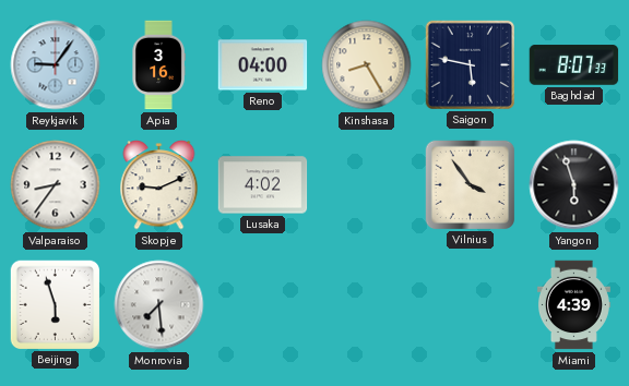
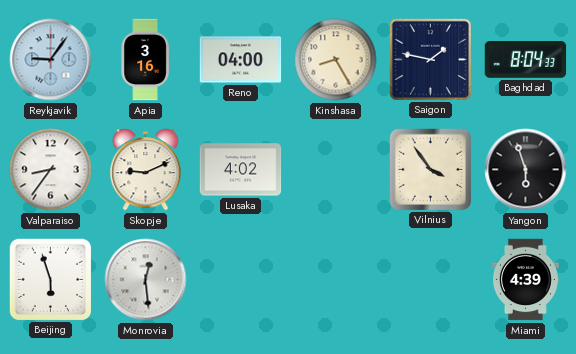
Saigon: 5:47 -> 1:47 (430, 59)
Baghdad: 8:07 -> 8:04 (526, 60)
Monrovia: 7:29 -> 12:29 (146, 280)
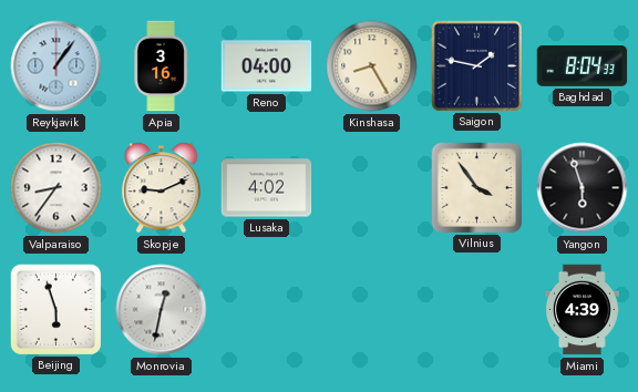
Reykjavik: 9:06 -> 1:06 (56, 66)
Monrovia: 12:29 -> 12:32 (162, 310)
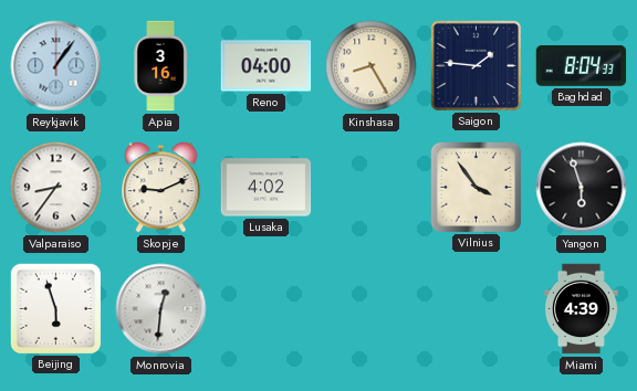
Saigon: 1:47 -> 1:46 (476, 65)
Monrovia: 12:32 -> 12:31 (161, 309)
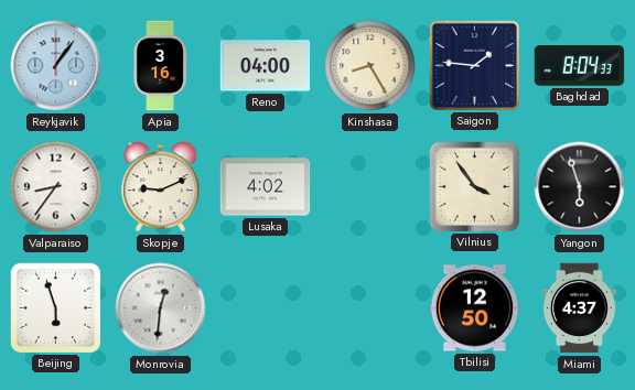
Tbilisi: none -> 12:50 (475, 308)
Miami: 4:39 -> 4:37 (579, 308)
